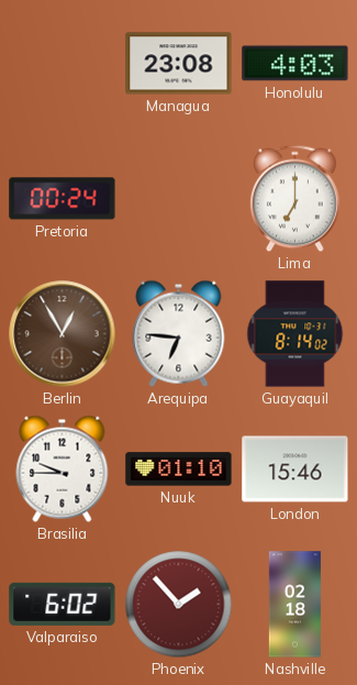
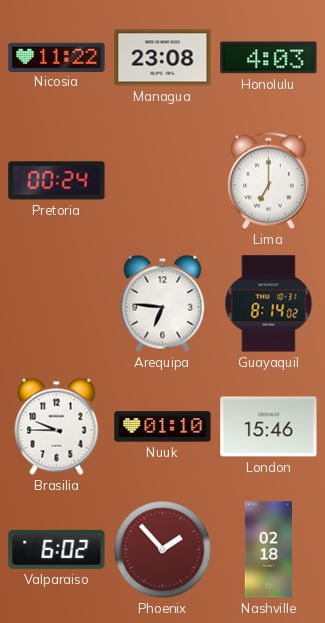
Nicosia: none -> 11:22 (57, 57)
Berlin: 12:55 -> none (63, 334)
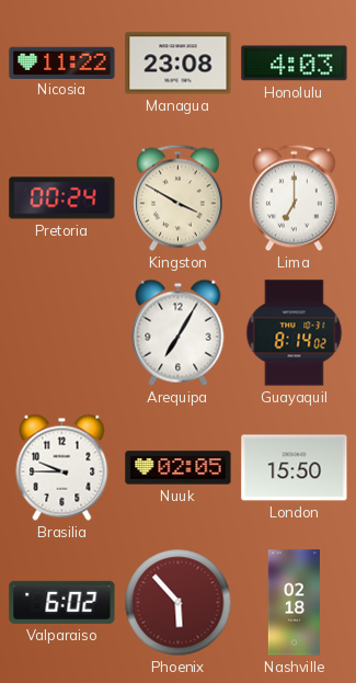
Kingston: none -> 3:50 (179, 198)
Arequipa: 6:46 -> 7:05 (179, 332)
Nuuk: 01:10 -> 02:05 (179, 468)
London: 15:46 -> 15:50 (295, 468)
Phoenix: 1:53 -> 5:53 (179, 603)
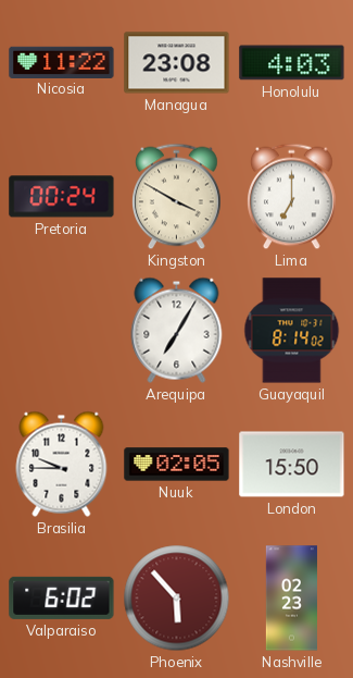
Nashville: 02:18 -> 02:23 (291, 599)
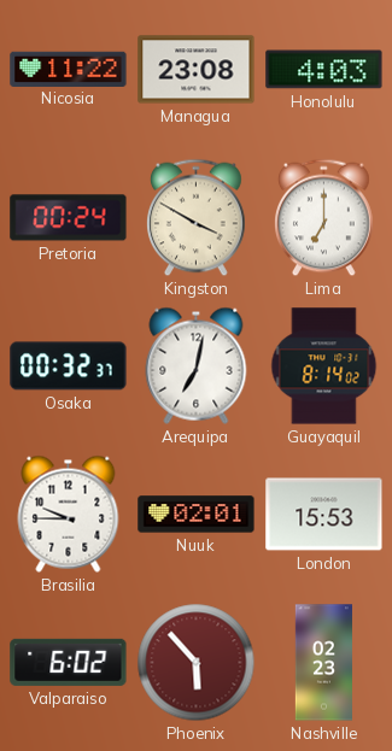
Osaka: none -> 00:32 (69, 366)
Arequipa: 7:05 -> 7:02 (197, 365)
Nuuk: 02:05 -> 02:01 (197, 515)
London: 15:50 -> 15:53 (324, 515)
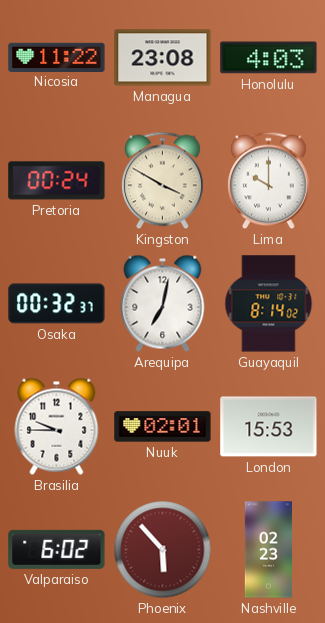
Lima: 7:00 -> 10:00 (269, 181)
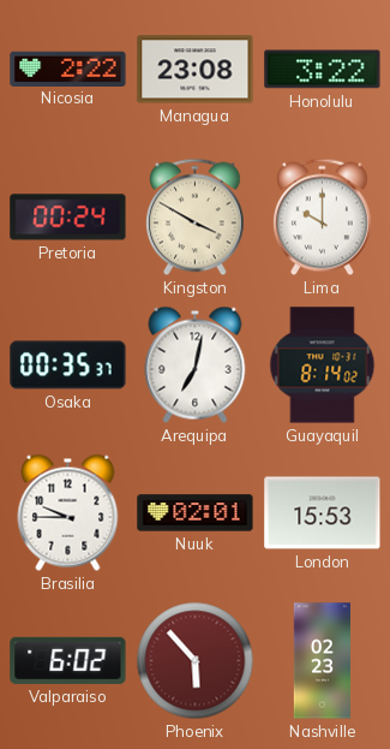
Nicosia: 11:22 -> 2:22 (68, 69)
Honolulu: 4:03 -> 3:22 (323, 70)
Osaka: 00:32 -> 00:35 (68, 365)
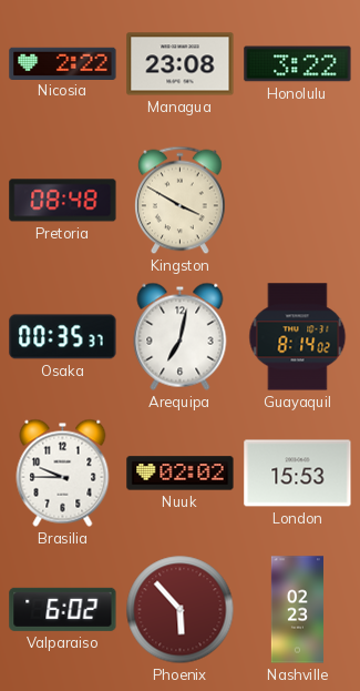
Pretoria: 00:24 -> 08:48 (63, 201)
Lima: 10:00 -> none (323, 218)
Nuuk: 02:01 -> 02:02 (181, 474)
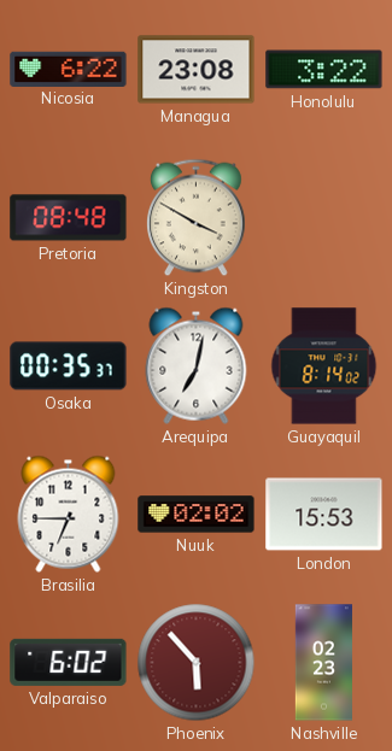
Nicosia: 2:22 -> 6:22 (69, 69)
Brasilia: 9:45 -> 6:45 (69, 514)
